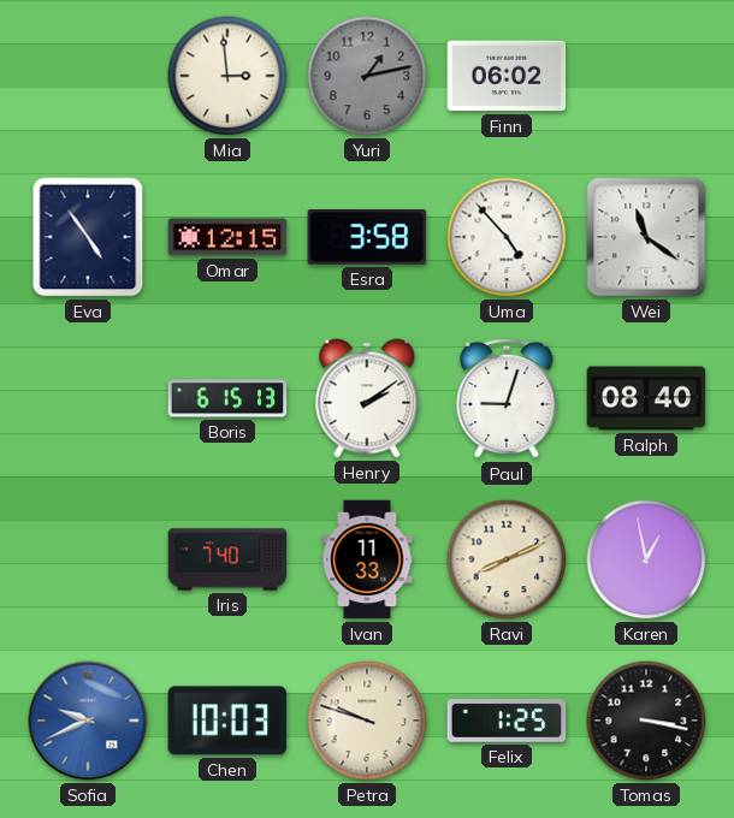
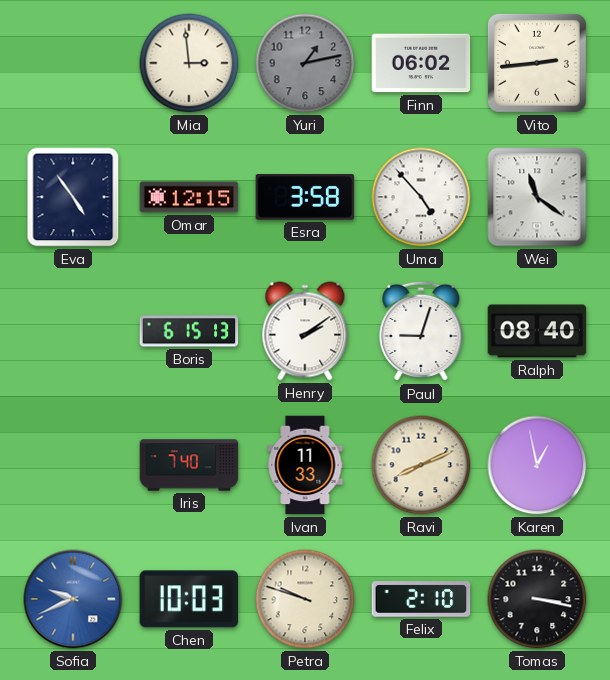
Vito: none -> 2:44 (537, 63)
Felix: 1:25 -> 2:10 (421, 599)
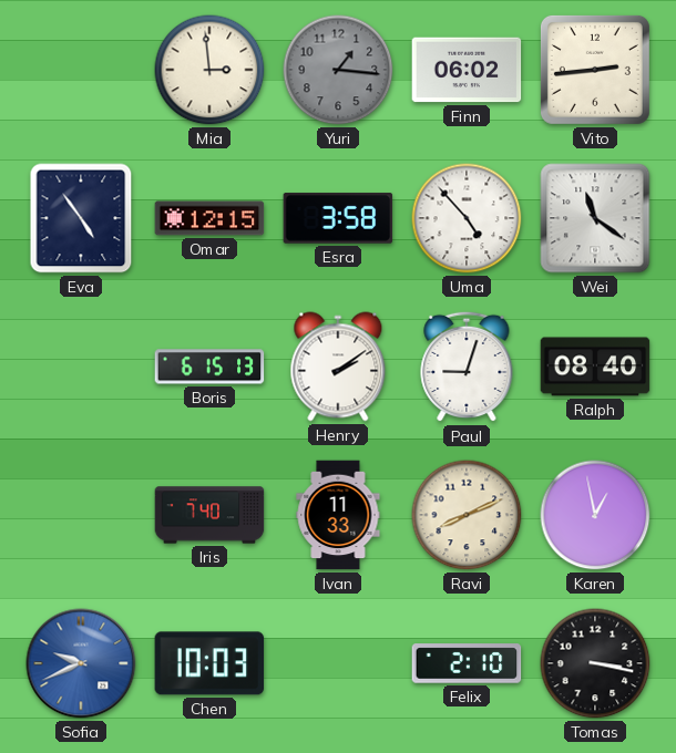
Yuri: 1:13 -> 1:16 (338, 70)
Petra: 9:48 -> none (305, 599)
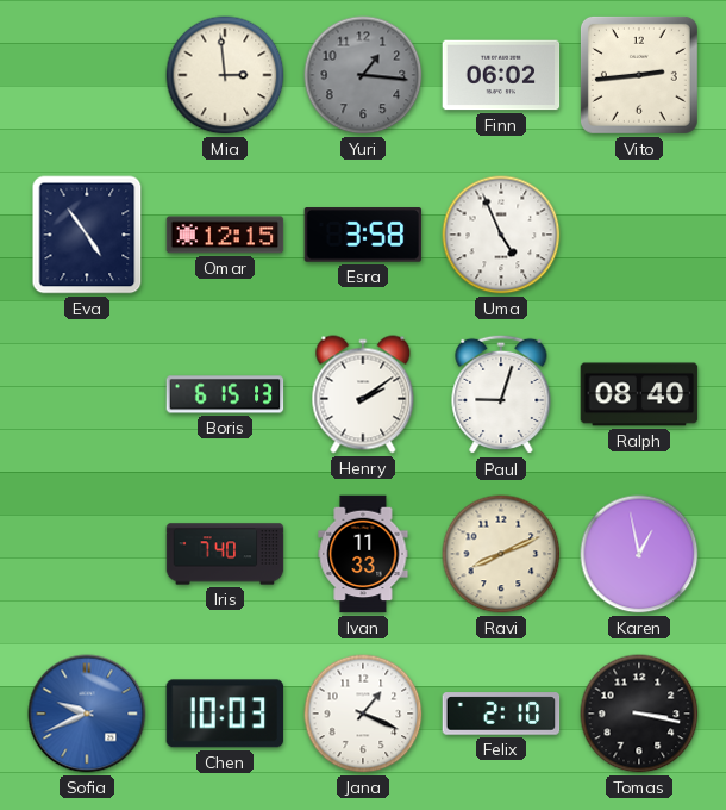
Uma: 4:53 -> 4:56 (501, 235)
Wei: 11:21 -> none (595, 218)
Jana: none -> 1:19 (363, 714)
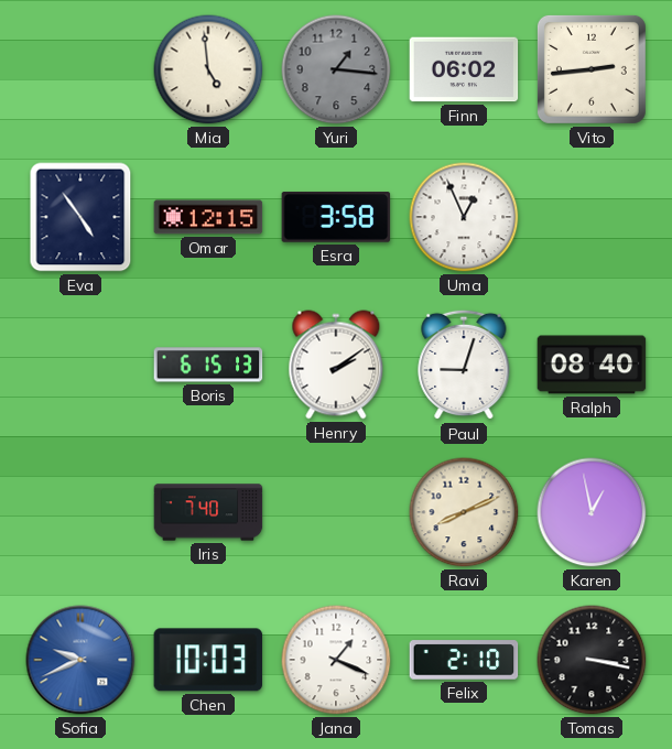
Mia: 2:59 -> 4:59 (208, 69)
Uma: 4:56 -> 12:56 (464, 217)
Ivan: 11:33 -> none (363, 554)
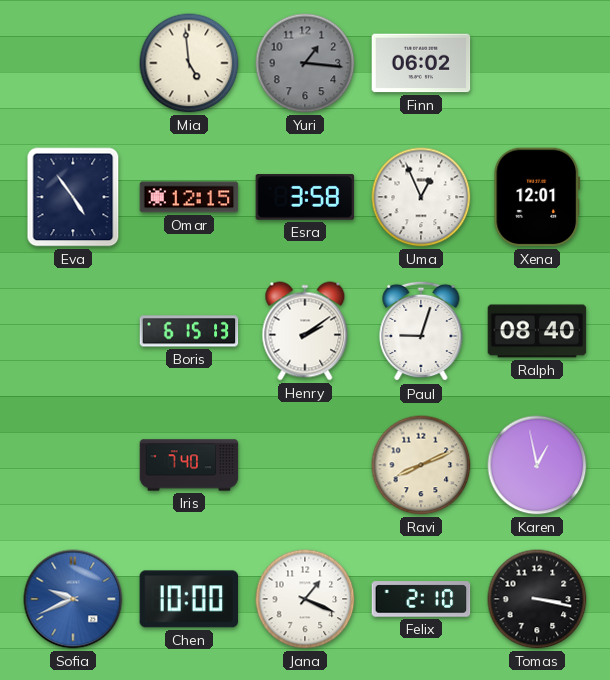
Vito: 2:44 -> none (592, 69)
Xena: none -> 12:01 (537, 197)
Chen: 10:03 -> 10:00 (189, 599)
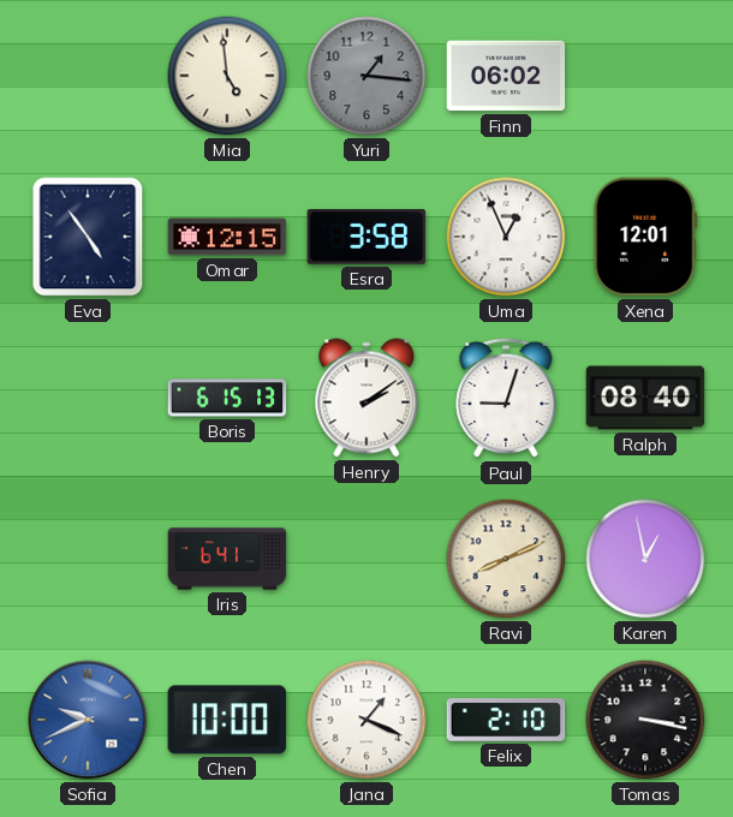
Iris: 7:40 -> 6:41 (227, 559)
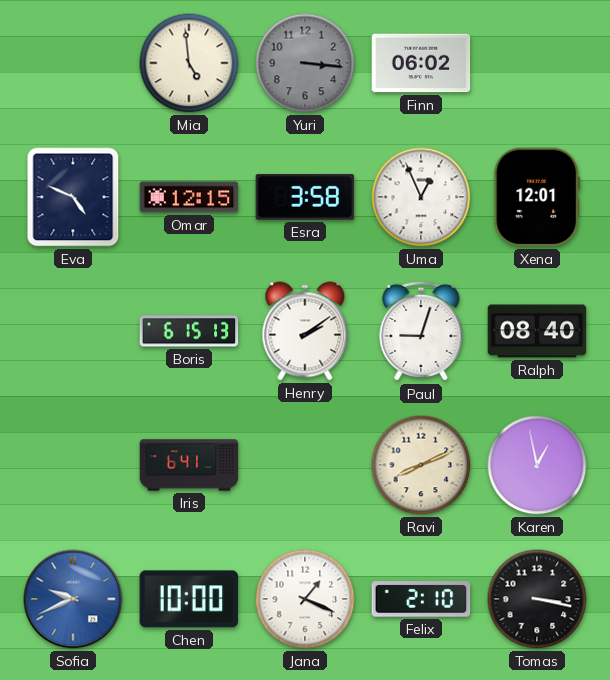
Yuri: 1:16 -> 3:16 (305, 63)
Eva: 4:54 -> 4:49 (73, 197)
